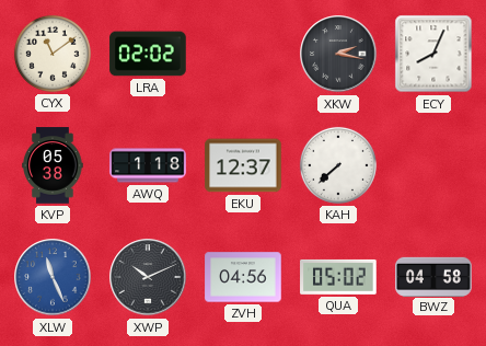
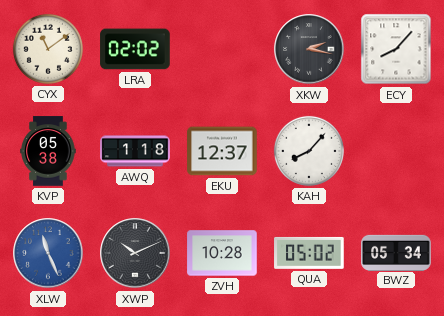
ECY: 8:04 -> 8:07 (396, 49)
KAH: 7:38 -> 8:07 (309, 151)
ZVH: 04:56 -> 10:28 (222, 253)
BWZ: 04:58 -> 05:34 (396, 252)
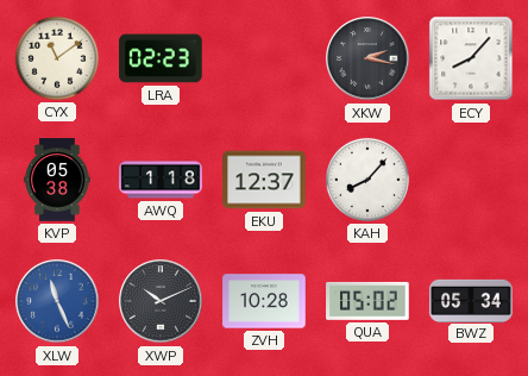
LRA: 02:02 -> 02:23 (161, 58)
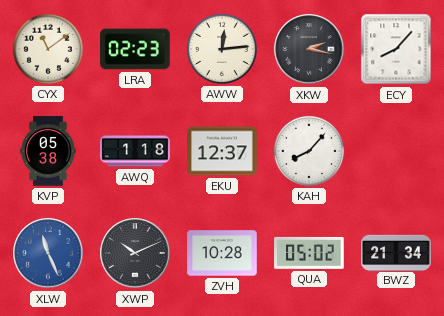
AWW: none -> 12:14 (222, 49)
BWZ: 05:34 -> 21:34 (396, 252)
